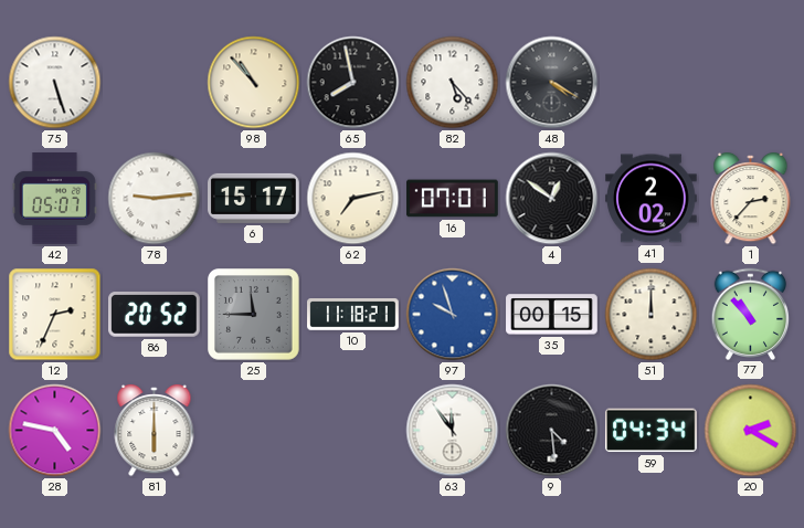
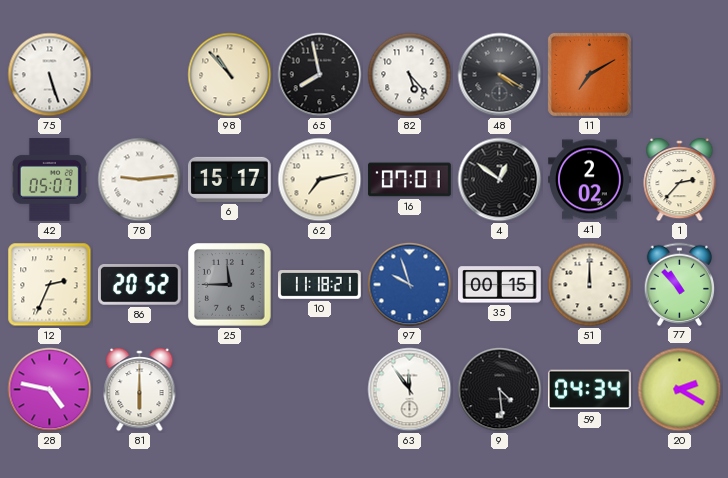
11: none -> 7:10 (589, 74)
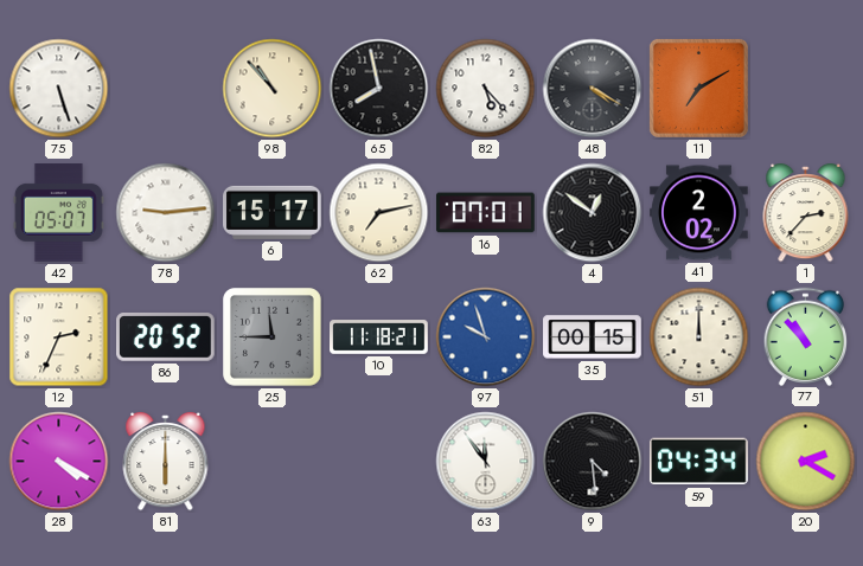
28: 4:47 -> 4:20 (59, 462)
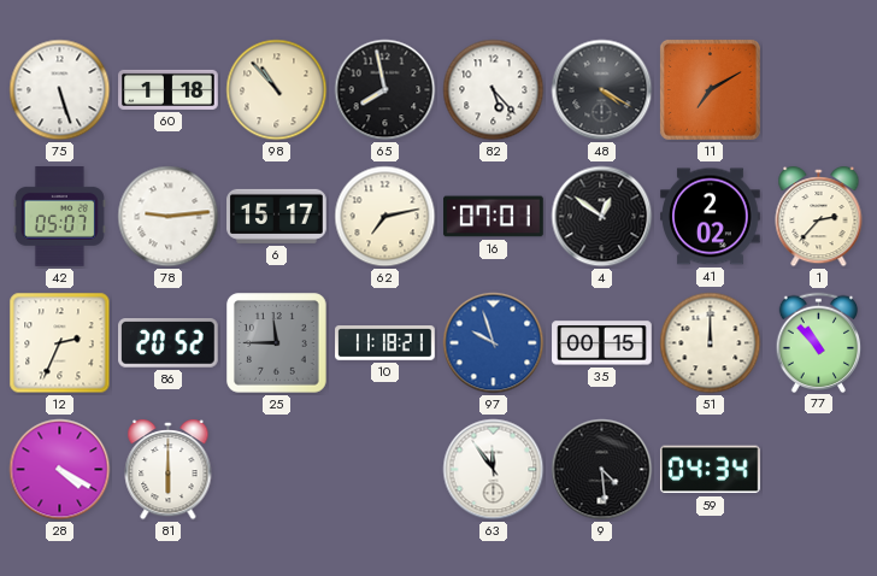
60: none -> 1:18 (169, 89)
20: 2:20 -> none (806, 462)
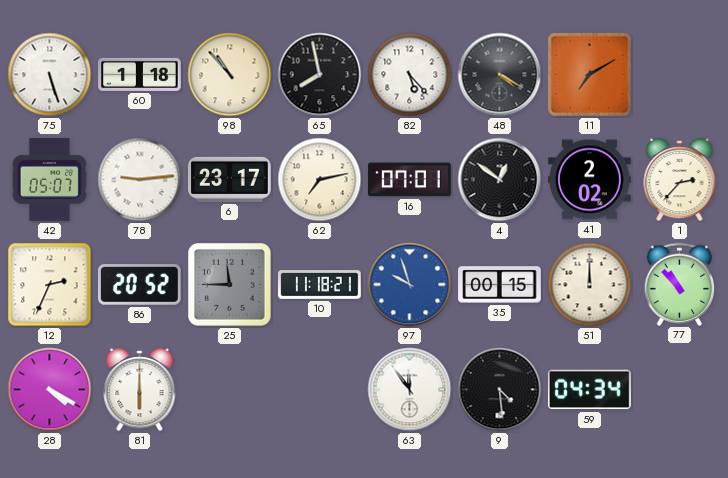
6: 15:17 -> 23:17 (230, 179)
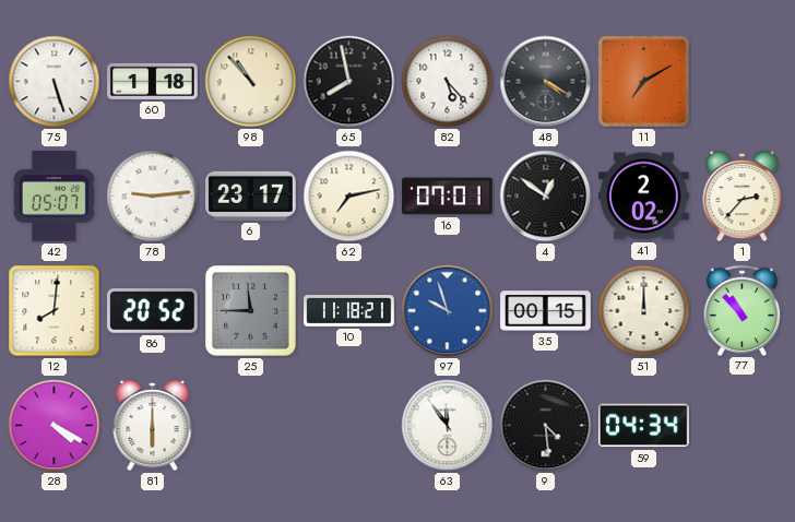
12: 2:34 -> 8:01 (55, 311)
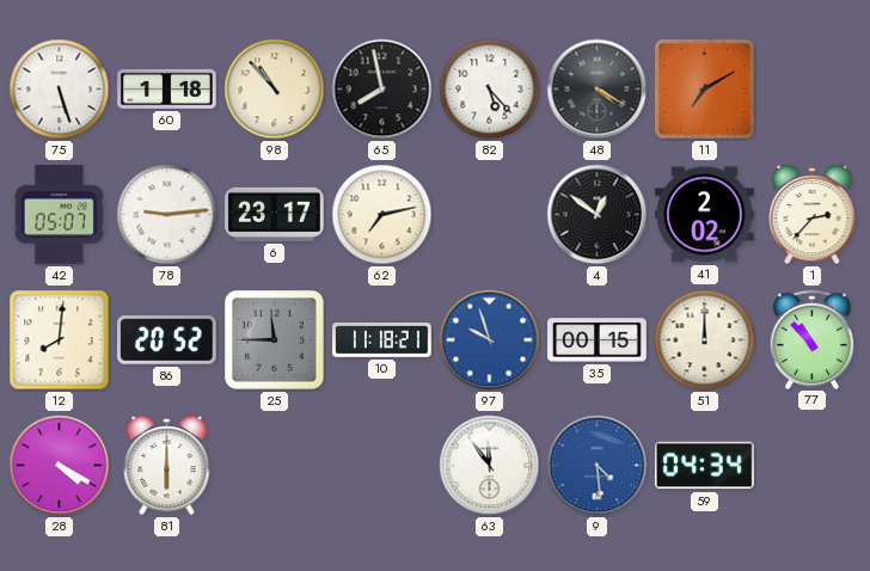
16: 07:01 -> none (448, 197)
9 dial: black -> blue (598, 466)
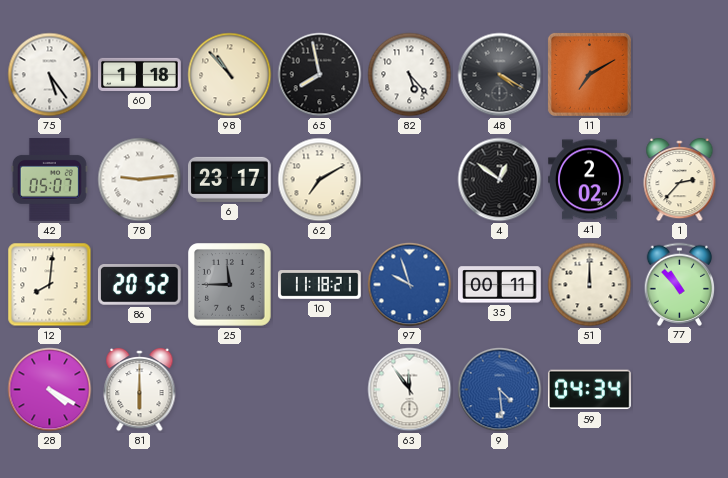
75: 5:27 -> 5:24 (50, 75)
62: 7:13 -> 7:10 (320, 180)
35: 00:15 -> 00:11 (500, 285)
